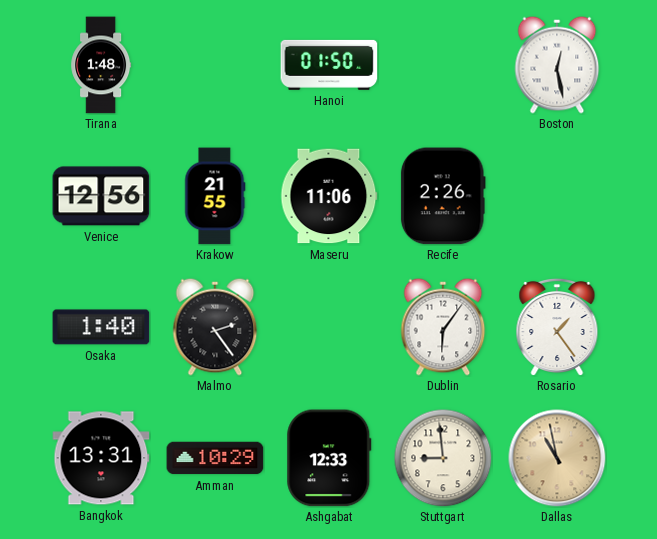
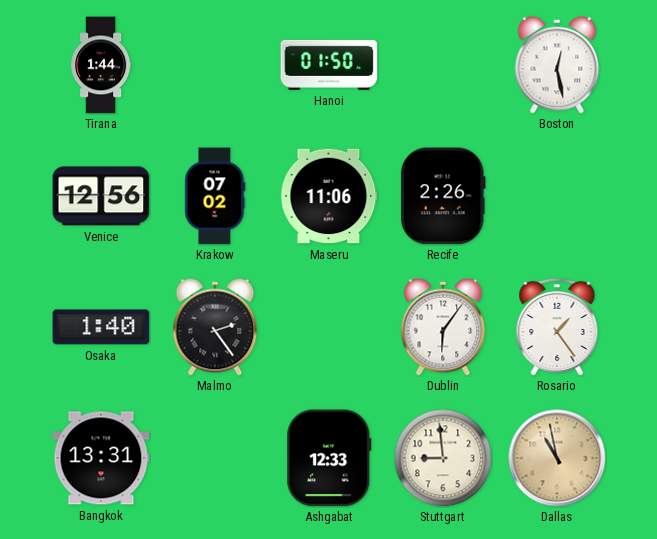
Tirana: 1:48 -> 1:44 (101, 65)
Krakow: 21:55 -> 07:02 (215, 196)
Amman: 10:29 -> none (215, 458)
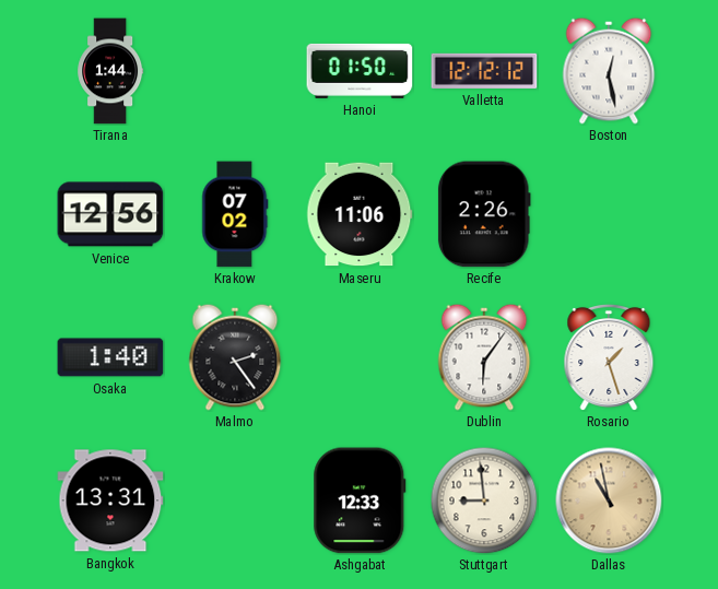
Valletta: none -> 12:12 (484, 71)
Rosario: 1:24 -> 1:27 (609, 356)
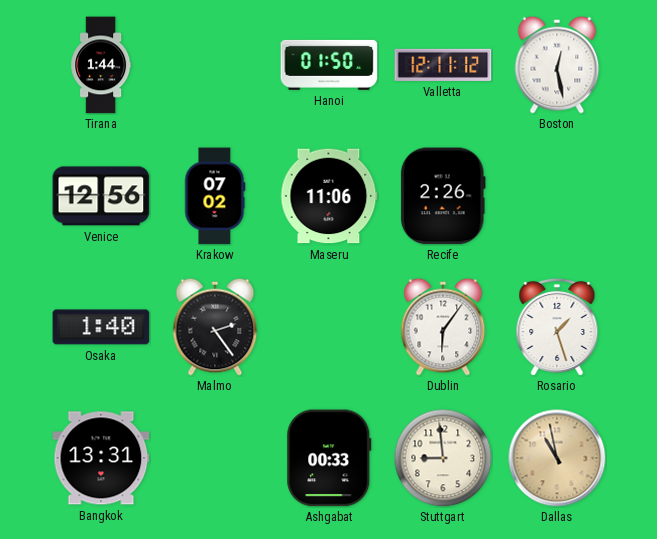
Valletta: 12:12 -> 12:11 (443, 65)
Ashgabat: 12:33 -> 00:33 (329, 458)
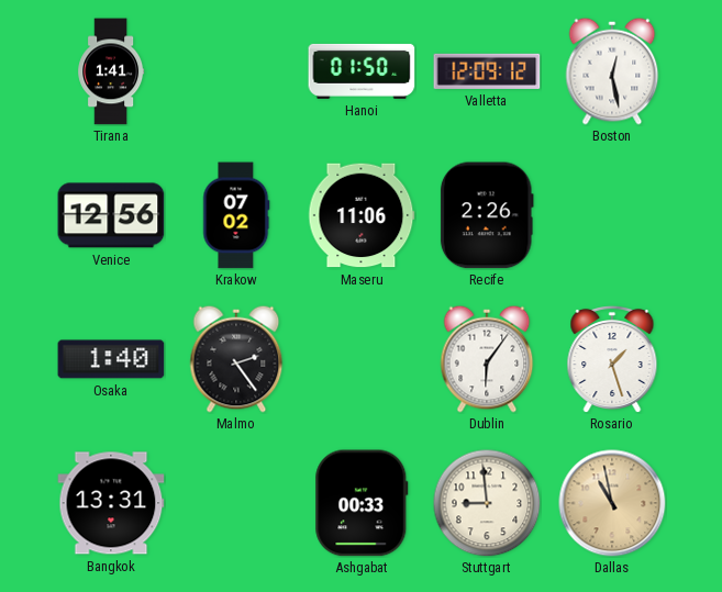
Tirana: 1:44 -> 1:41 (111, 71)
Valletta: 12:11 -> 12:09 (487, 71)
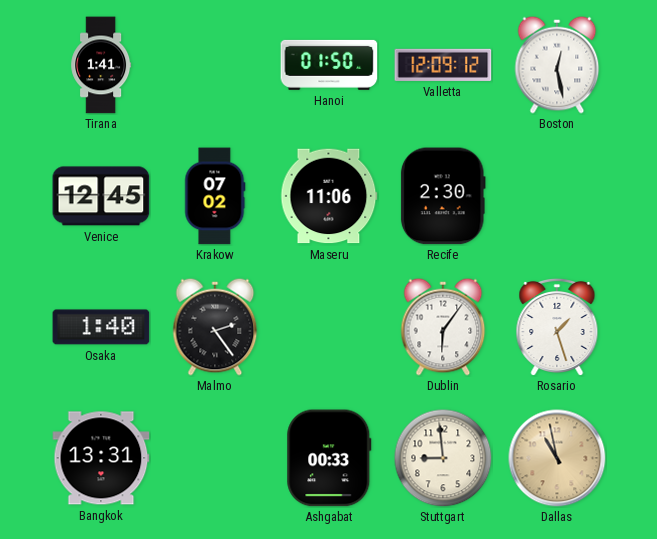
Venice: 12:56 -> 12:45 (101, 196)
Recife: 2:26 -> 2:30 (443, 196)
